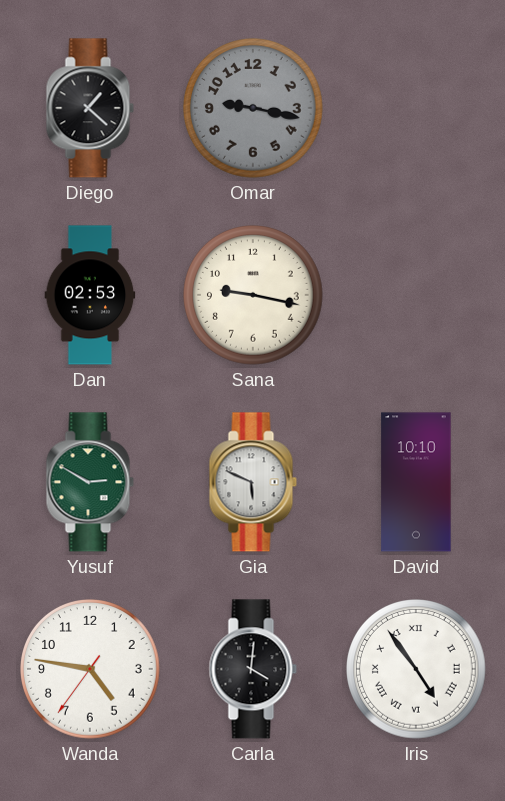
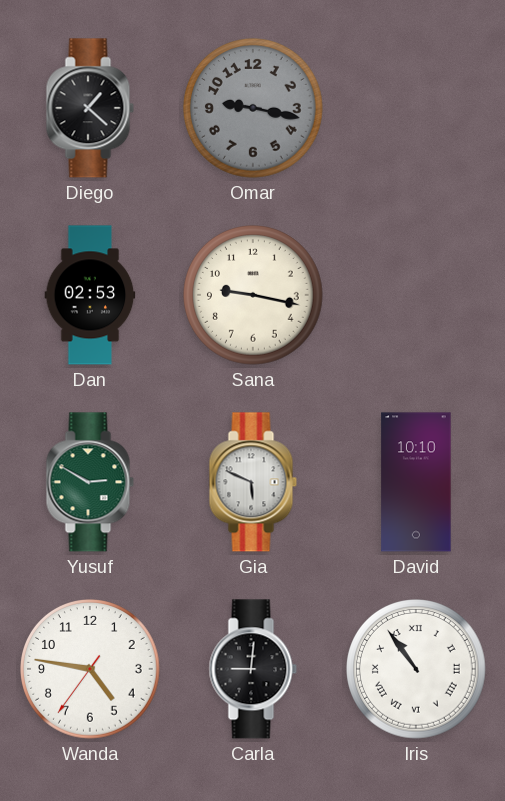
Carla: 4:01 -> 9:01 (253, 669)
Iris: 4:54 -> 10:54 (417, 670)
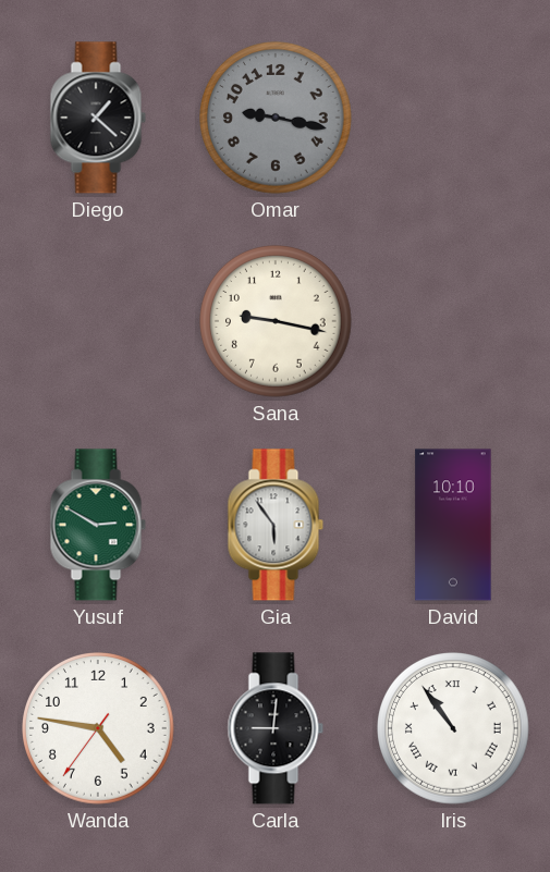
Dan: 02:53 -> none (90, 295)
Gia: 5:49 -> 5:54 (276, 525)
